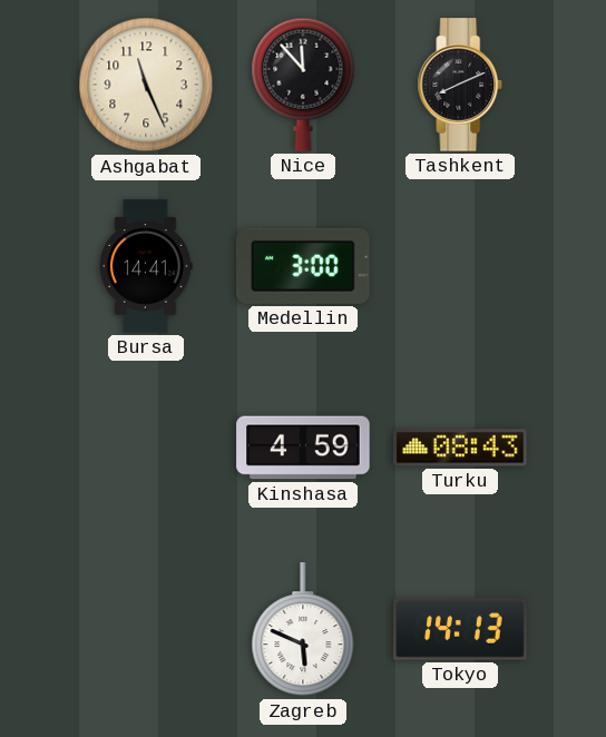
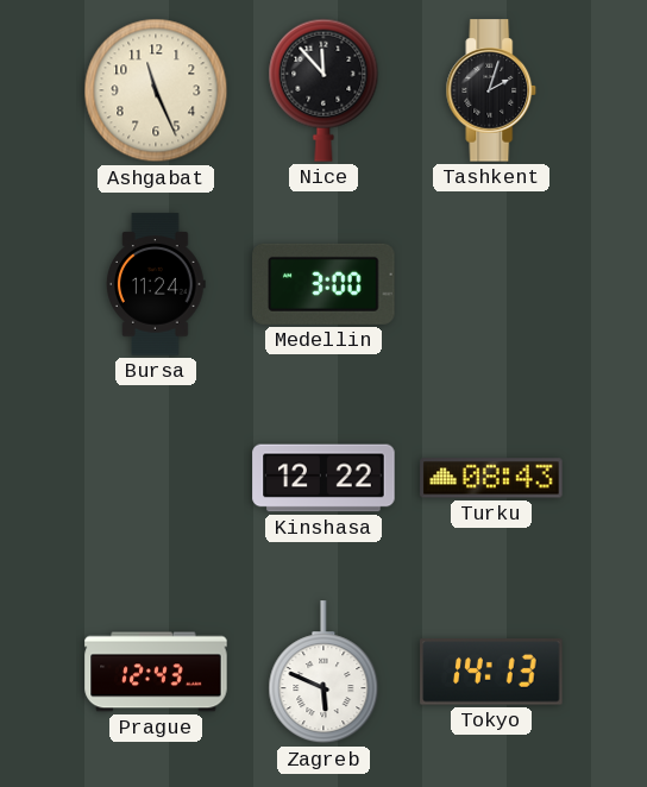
Tashkent: 8:11 -> 2:03 (491, 90)
Bursa: 14:41 -> 11:24 (157, 284)
Kinshasa: 4:59 -> 12:22 (323, 478)
Prague: none -> 12:43 (156, 672)
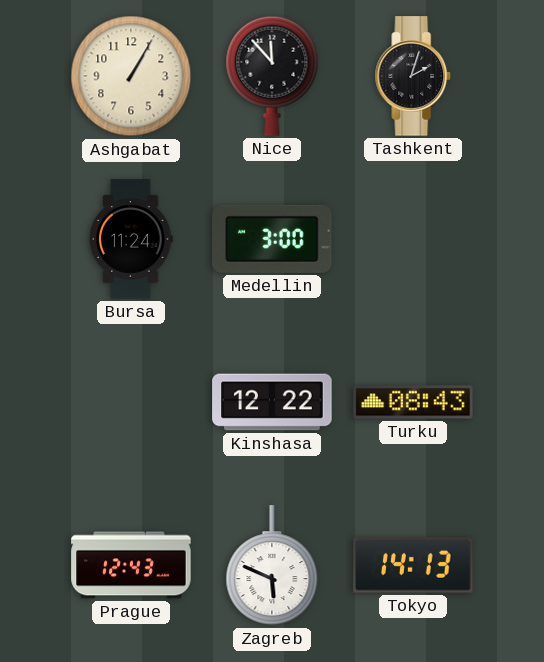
Ashgabat: 11:26 -> 1:05 (131, 76)
